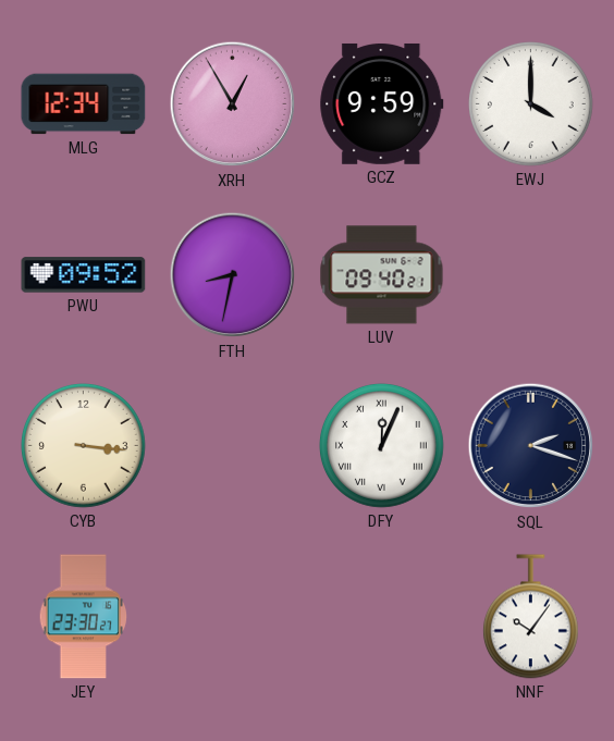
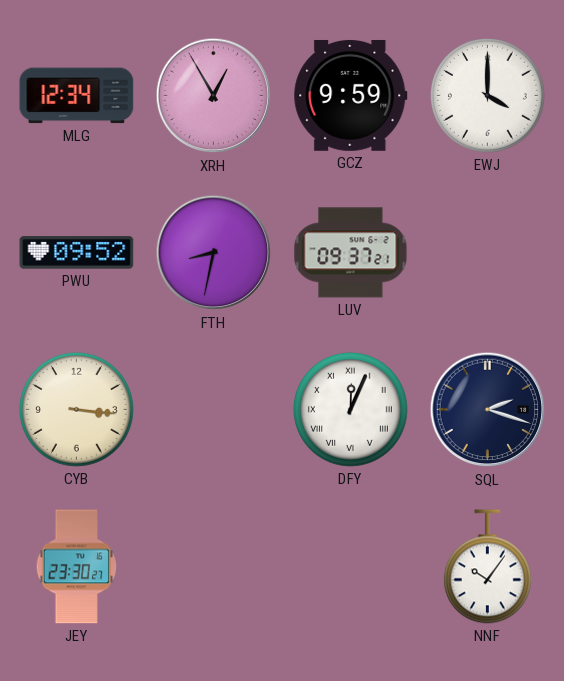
LUV: 09:40 -> 09:37 (351, 253)
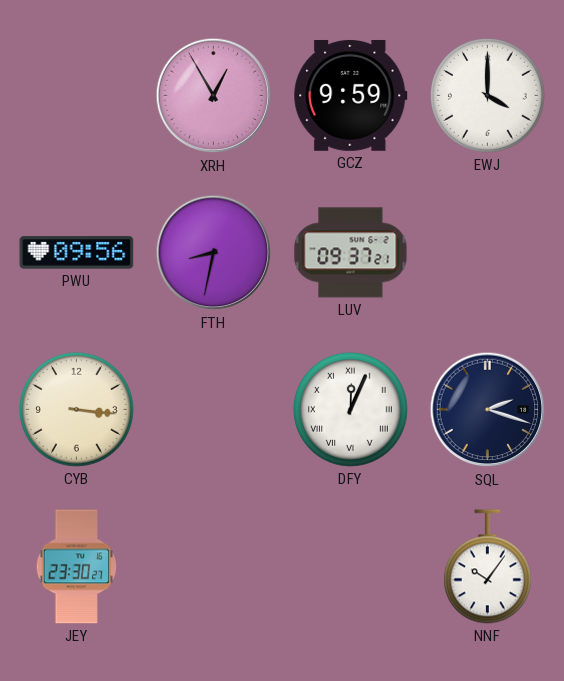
MLG: 12:34 -> none (77, 96)
PWU: 09:52 -> 09:56 (77, 253)
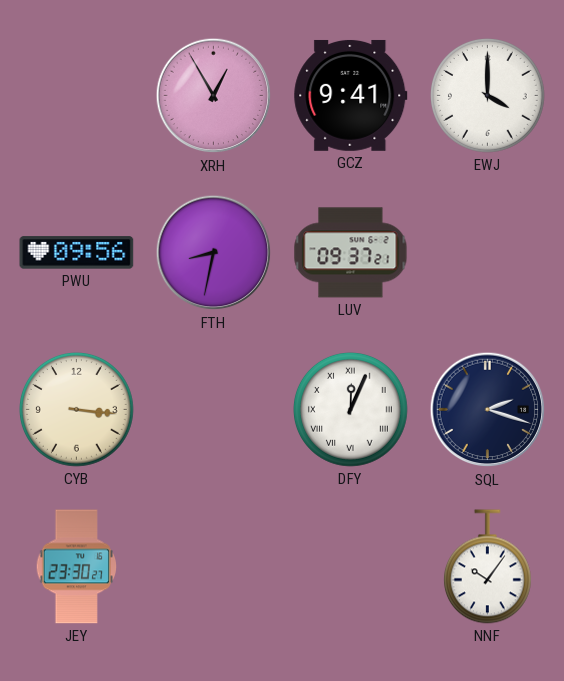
GCZ: 9:59 -> 9:41 (351, 95)
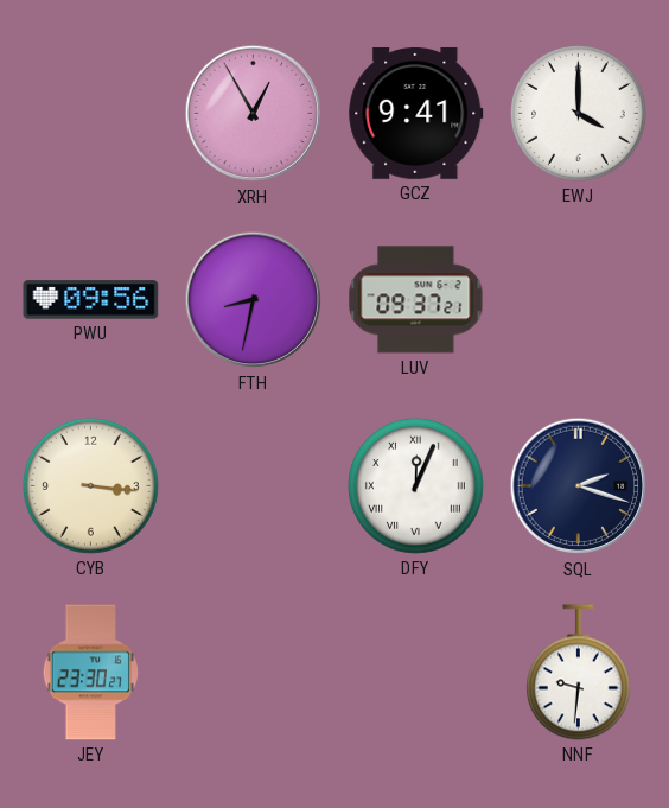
NNF: 10:06 -> 9:31 (578, 673)
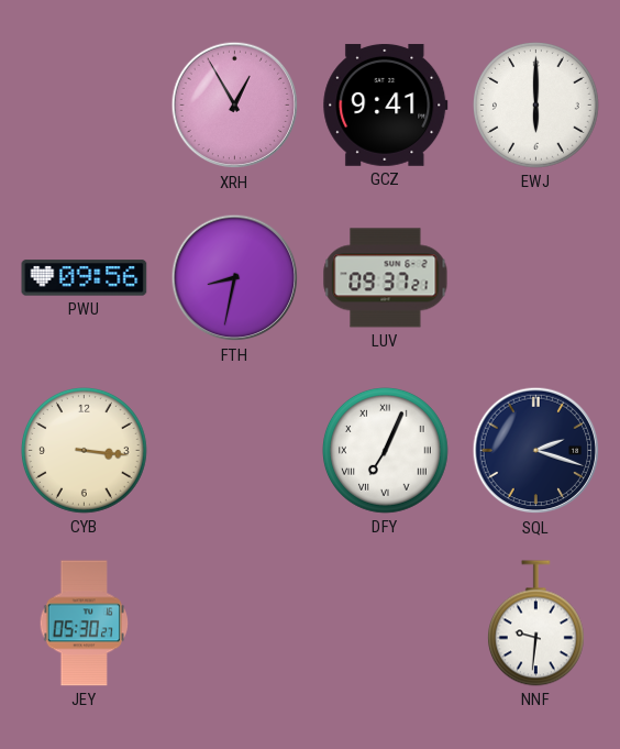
EWJ: 4:00 -> 6:00 (536, 106)
DFY: 12:04 -> 7:04 (386, 451)
JEY: 23:30 -> 05:30 (84, 624)
